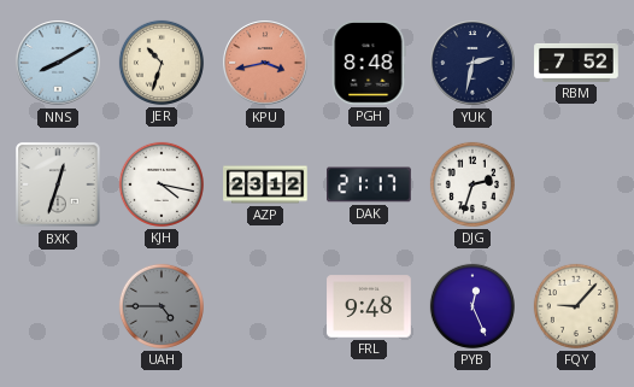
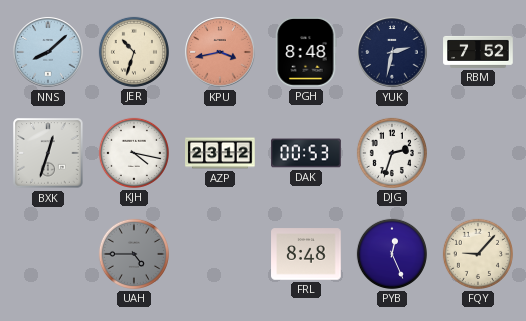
NNS: 8:10 -> 8:08 (48, 52)
DAK: 21:17 -> 00:53 (306, 153)
FRL: 9:48 -> 8:48 (306, 254)
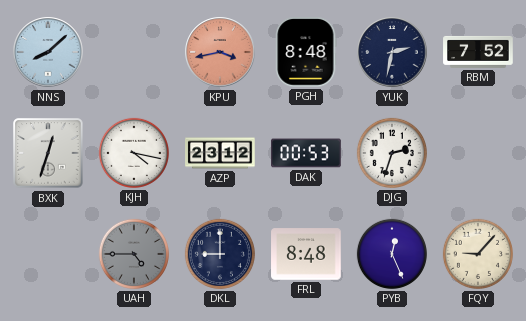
JER: 10:33 -> none (134, 52)
DKL: none -> 9:00 (220, 254)
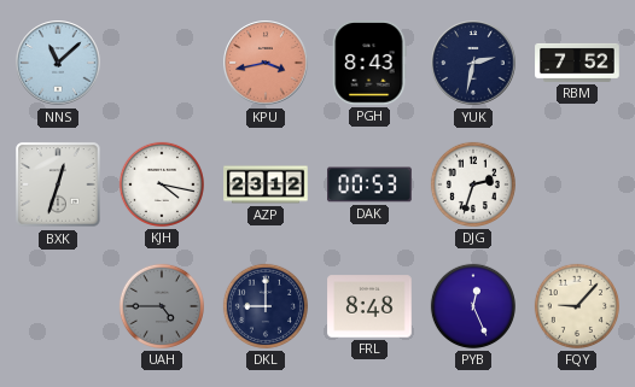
NNS: 8:08 -> 11:08 (58, 63)
PGH: 8:48 -> 8:43 (369, 63)
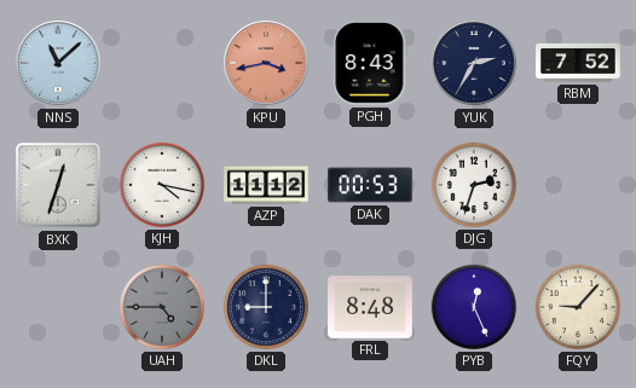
YUK: 2:32 -> 2:35 (474, 63)
AZP: 23:12 -> 11:12 (266, 185)
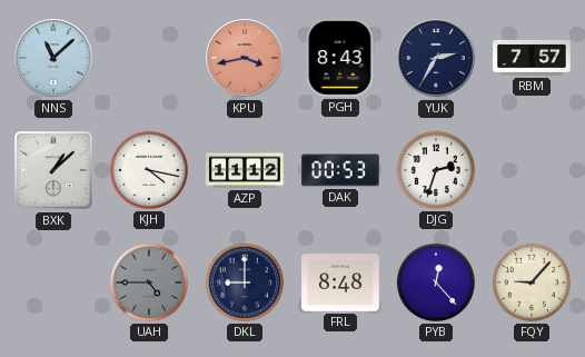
RBM: 7:52 -> 7:57 (532, 58)
BXK: 12:33 -> 1:08 (53, 170)
PYB: 12:26 -> 12:23 (436, 282)
